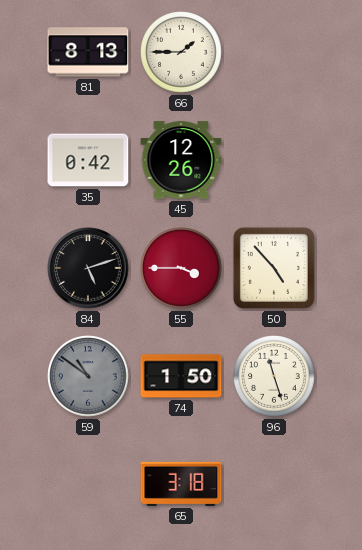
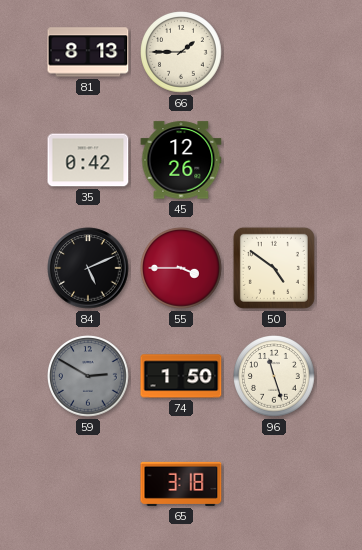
84: 5:12 -> 5:11 (88, 268)
50: 4:53 -> 4:51 (274, 268)
59: 10:51 -> 2:50 (88, 376)
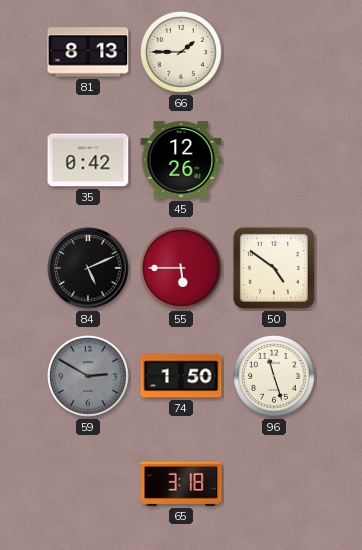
55: 3:45 -> 5:45 (181, 268)
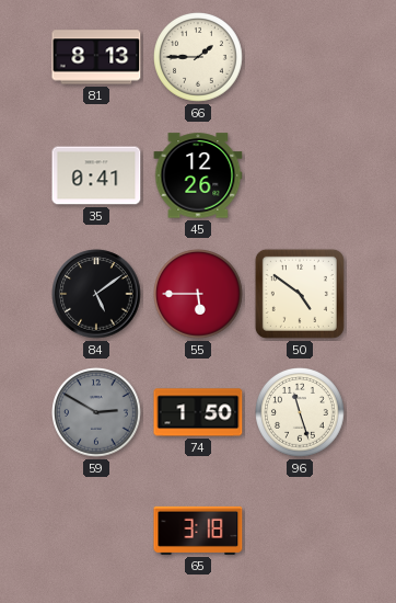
35: 0:42 -> 0:41 (96, 175)
84: 5:11 -> 5:09 (96, 294)
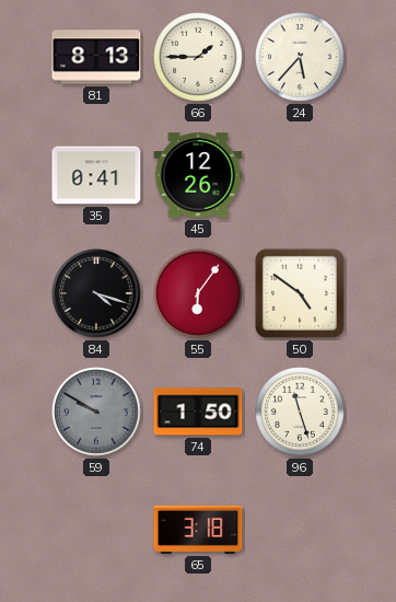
24: none -> 5:37 (300, 57)
84: 5:09 -> 4:18 (96, 293)
55: 5:45 -> 6:06 (198, 293)
59: 2:50 -> 9:50 (96, 412)
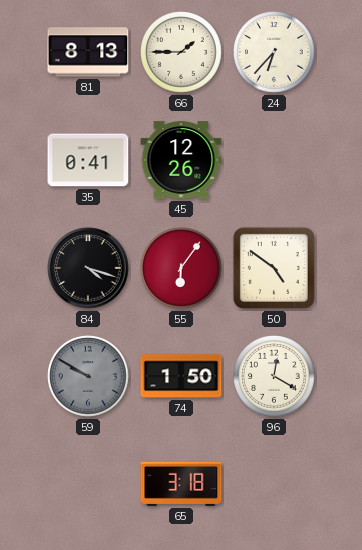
24: 5:37 -> 6:37 (274, 52)
96: 11:27 -> 12:20 (274, 376)
